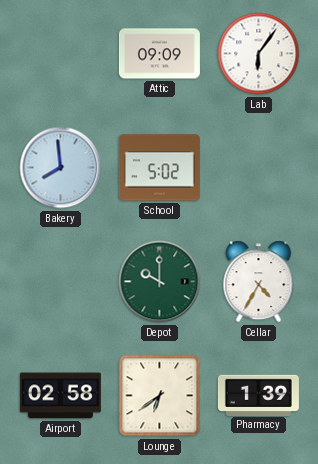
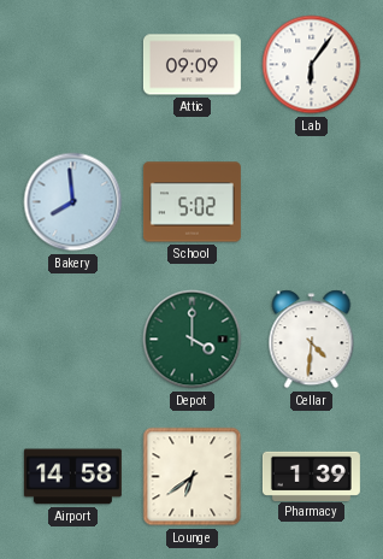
Depot: 10:00 -> 4:00 (193, 340)
Cellar: 4:35 -> 4:31 (312, 340)
Airport: 02:58 -> 14:58 (72, 477)
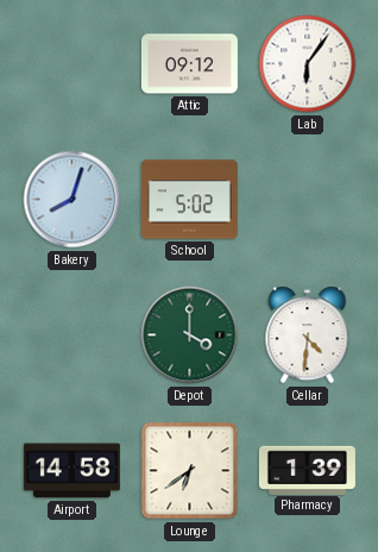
Attic: 09:09 -> 09:12 (189, 64)
Bakery: 7:59 -> 8:03 (73, 200)
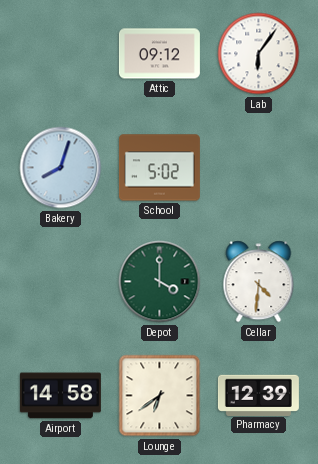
Pharmacy: 1:39 -> 12:39 (258, 395)
